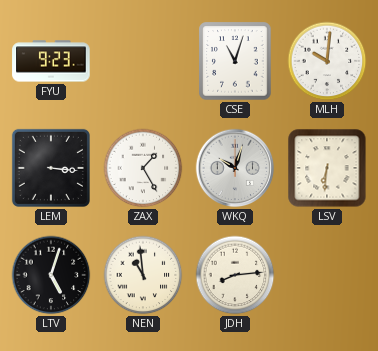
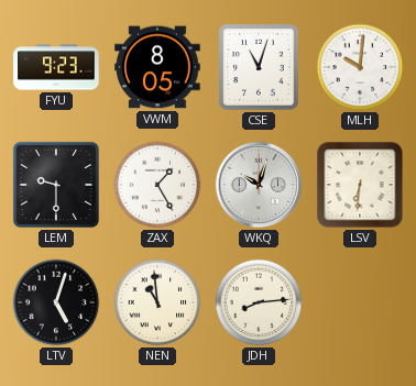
VWM: none -> 8:05 (157, 67)
LEM: 3:16 -> 9:30 (56, 185)
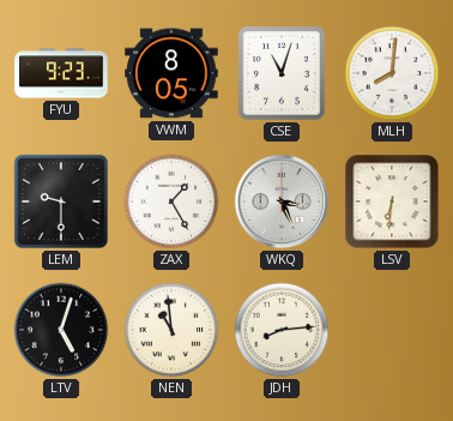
MLH: 10:01 -> 8:01 (392, 73)
WKQ: 10:03 -> 3:26 (282, 202)
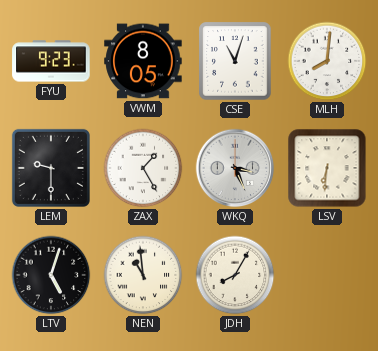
JDH: 8:14 -> 8:05 (235, 275)
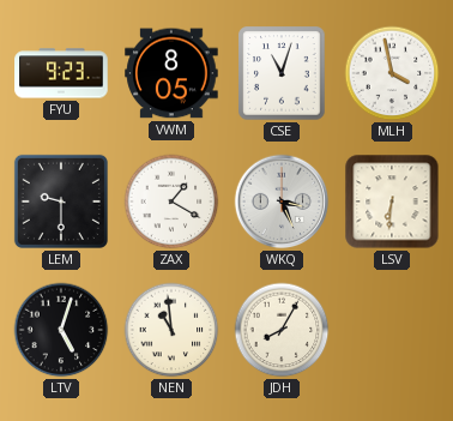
MLH: 8:01 -> 3:58 (392, 73)
ZAX: 1:25 -> 1:20 (171, 202)
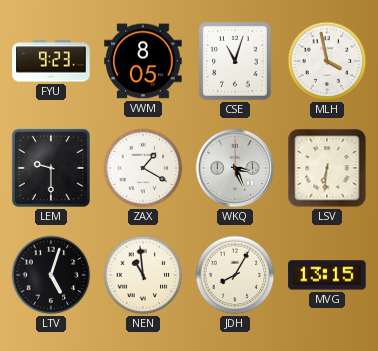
MVG: none -> 13:15 (327, 275)
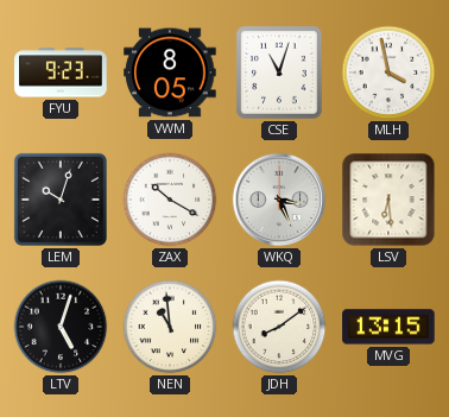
LEM: 9:30 -> 10:03 (61, 200)
ZAX: 1:20 -> 10:20 (170, 200)
LSV: 6:31 -> 6:29 (388, 200)
JDH: 8:05 -> 8:09 (279, 327)
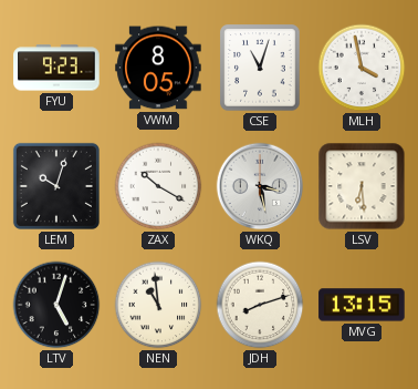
WKQ: 3:26 -> 3:28 (260, 186)
JDH: 8:09 -> 8:12 (260, 305)
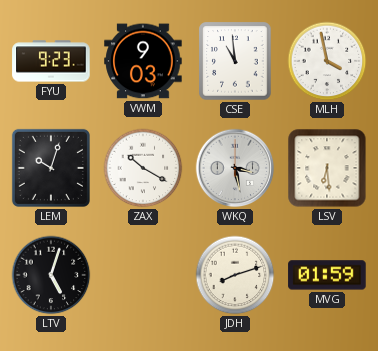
VWM: 8:05 -> 9:03 (143, 61)
CSE: 11:03 -> 10:59 (235, 61)
NEN: 10:59 -> none (158, 305)
MVG: 13:15 -> 01:59 (327, 275)
